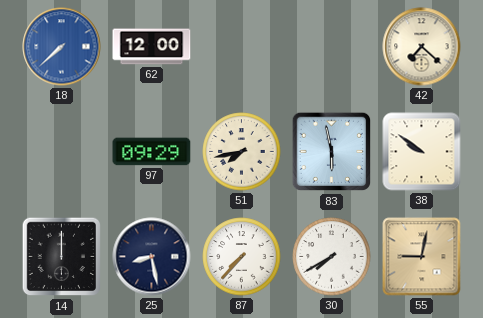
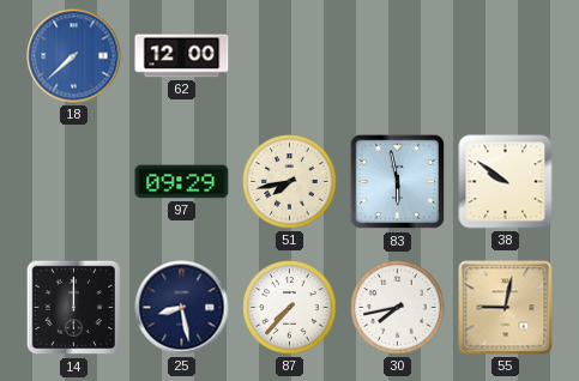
42: 7:22 -> none (422, 47)
30: 7:40 -> 7:43 (398, 308)
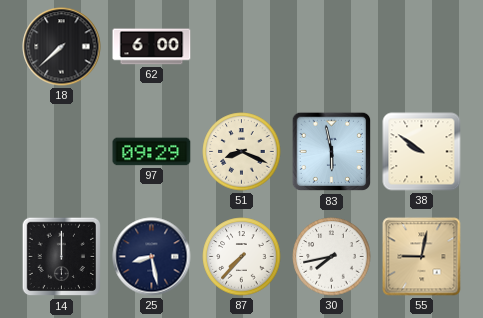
18 dial: blue -> black (62, 47)
62: 12:00 -> 6:00 (152, 47)
51: 7:43 -> 8:19 (242, 152)
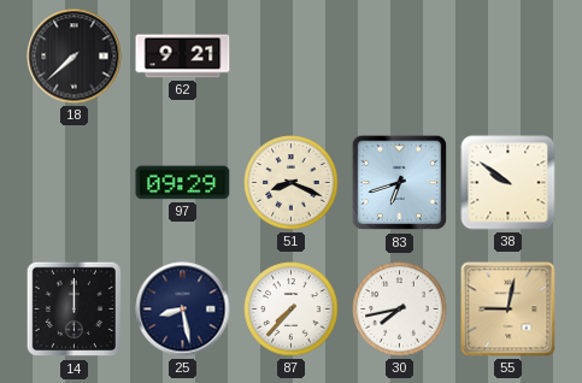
62: 6:00 -> 9:21 (183, 57)
83: 5:58 -> 6:42 (400, 183)
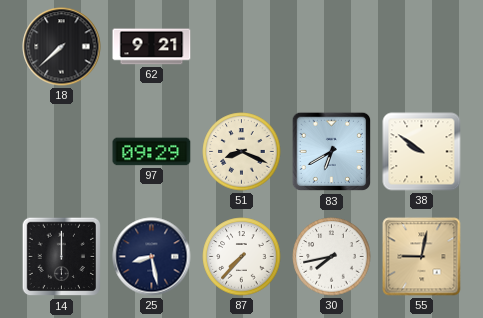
83: 6:42 -> 6:40 (332, 152)
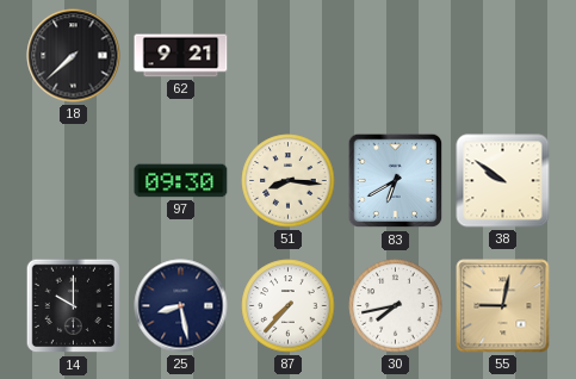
97: 09:29 -> 09:30 (181, 181)
51: 8:19 -> 8:16 (289, 181)
14: 12:00 -> 10:00 (74, 306)
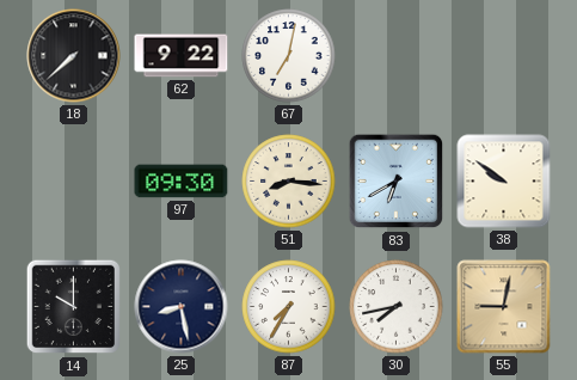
62: 9:21 -> 9:22 (182, 56)
67: none -> 7:02 (289, 56)
87: 7:37 -> 7:35 (289, 307)
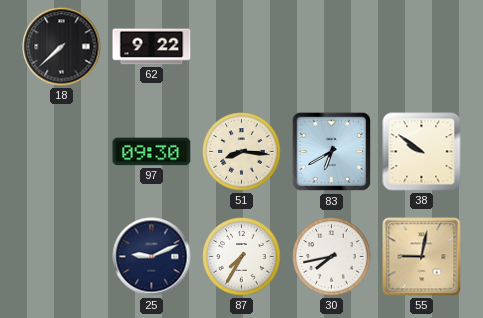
67: 7:02 -> none (289, 56)
14: 10:00 -> none (74, 307)
25: 8:28 -> 9:11 (152, 257)
